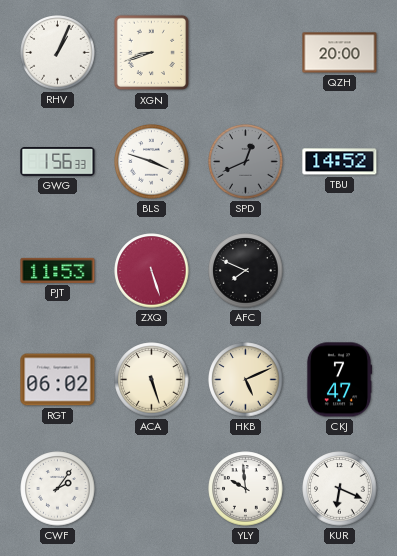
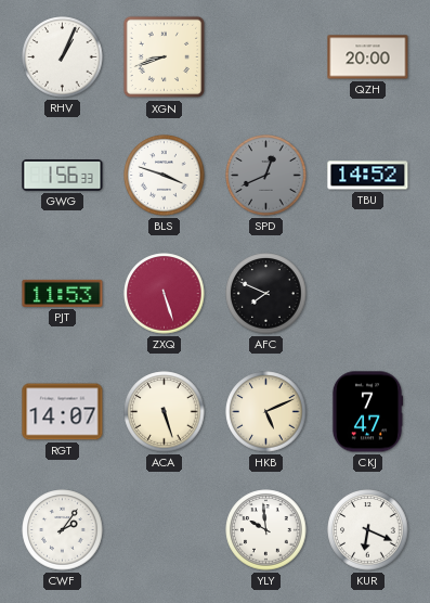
RGT: 06:02 -> 14:07 (63, 412)
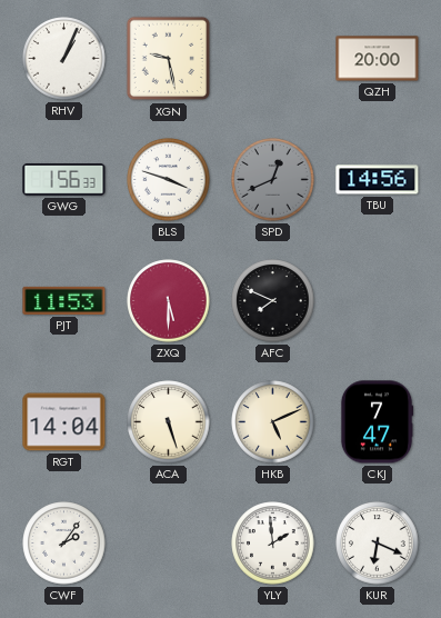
XGN: 8:42 -> 9:28 (169, 59)
TBU: 14:52 -> 14:56 (378, 180)
ZXQ: 5:27 -> 5:30 (169, 301)
RGT: 14:07 -> 14:04 (64, 422)
YLY: 9:59 -> 1:59 (273, 544)
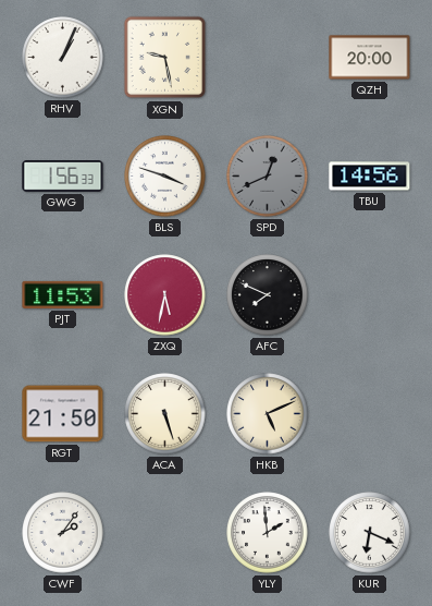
ZXQ: 5:30 -> 5:32 (165, 295)
RGT: 14:04 -> 21:50 (63, 414)
CKJ: 7:47 -> none (377, 422)
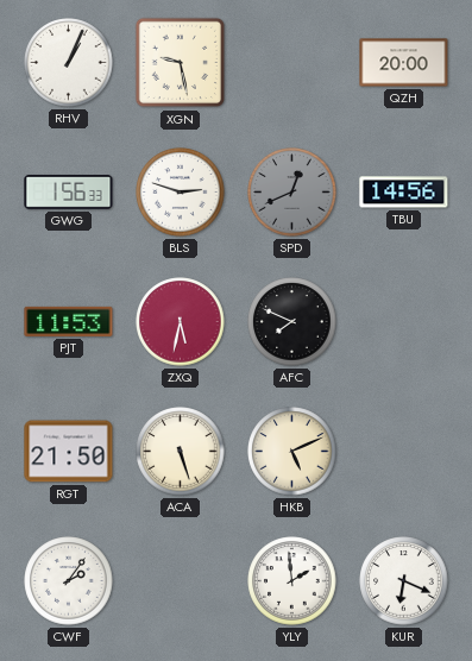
BLS: 3:48 -> 2:48 (181, 193)
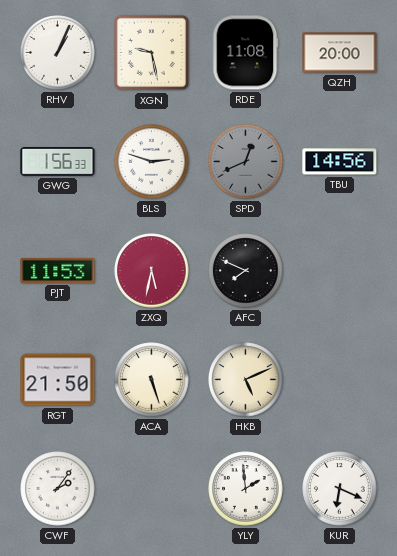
RDE: none -> 11:08 (245, 53)
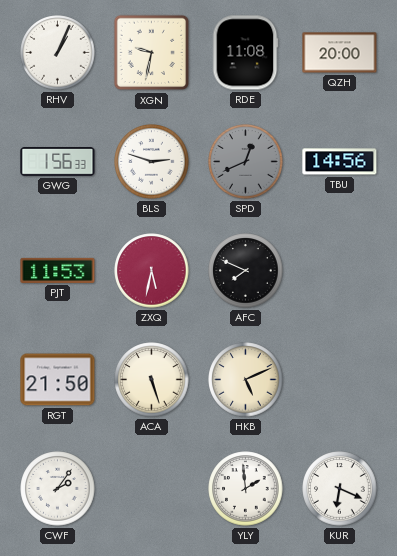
XGN: 9:28 -> 9:32 (152, 53)
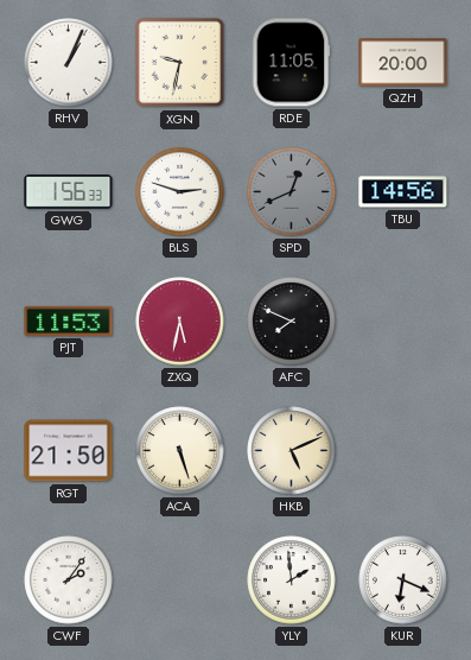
RDE: 11:08 -> 11:05 (291, 63)
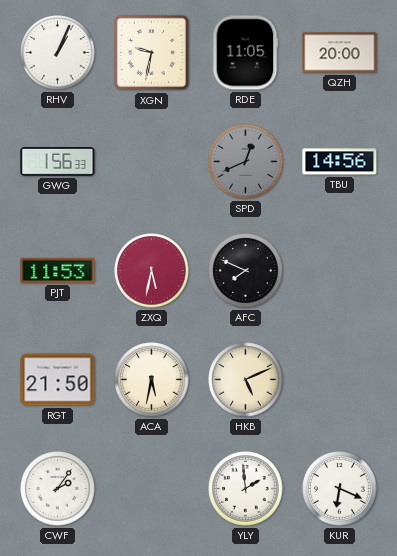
BLS: 2:48 -> none (180, 192)
ACA: 5:27 -> 5:32 (152, 380)
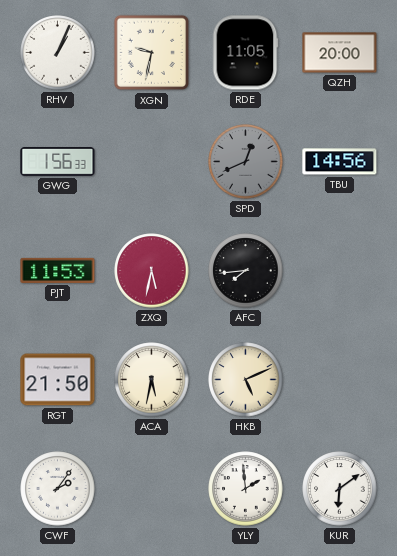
AFC: 7:49 -> 7:44 (246, 271)
KUR: 6:19 -> 6:09 (340, 489)
